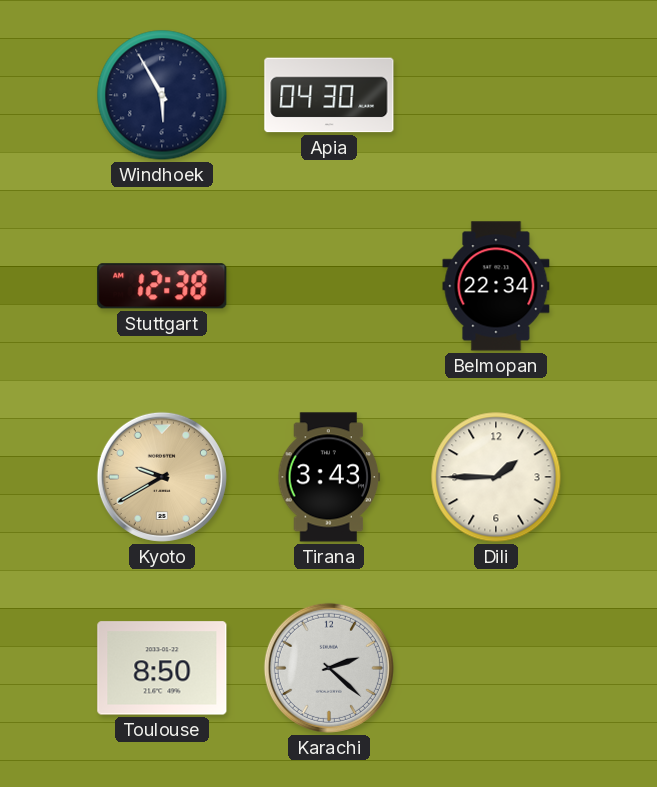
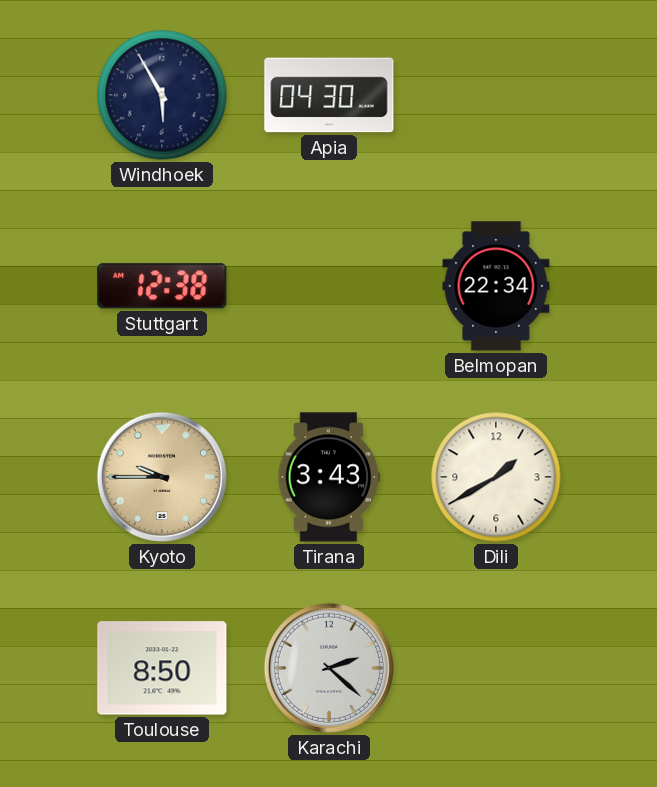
Kyoto: 9:40 -> 9:45 (162, 477)
Dili: 1:45 -> 1:40 (496, 477)
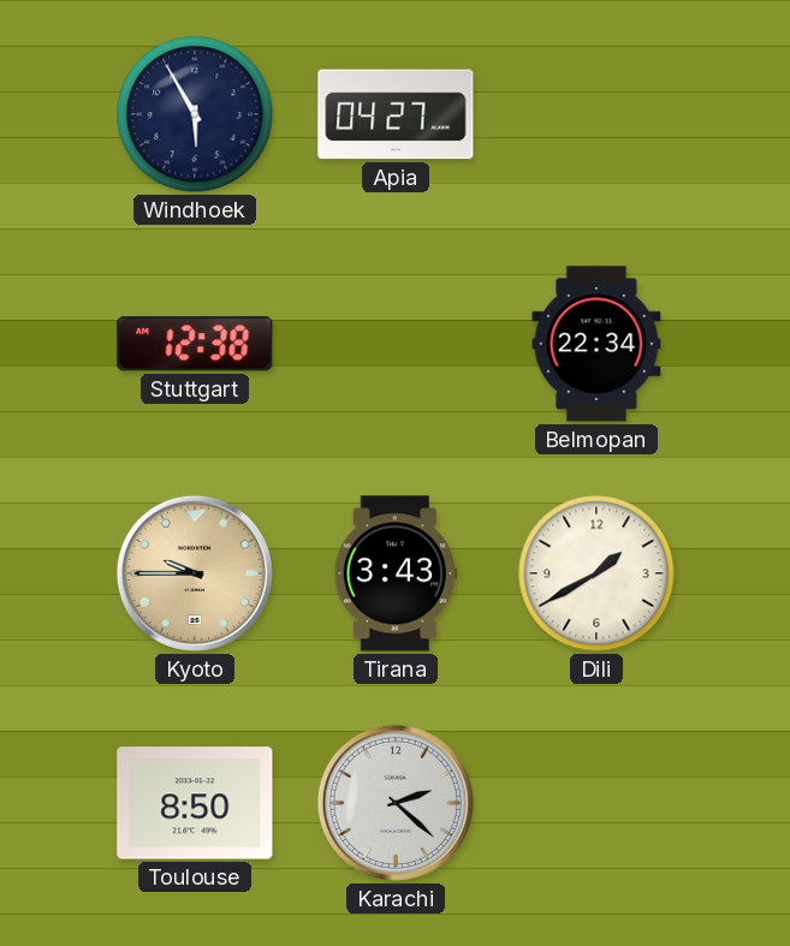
Apia: 04:30 -> 04:27 (396, 114)
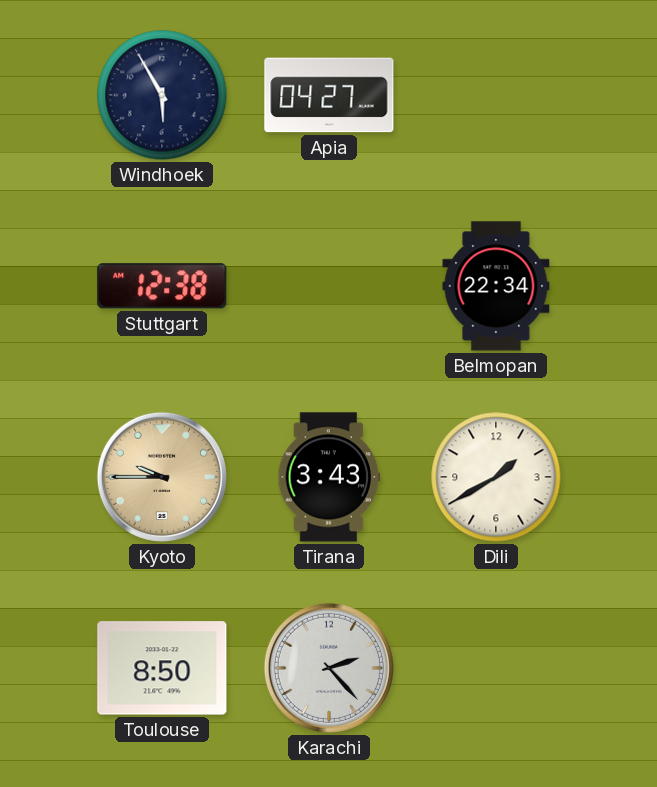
Karachi: 2:22 -> 2:23 (329, 668)
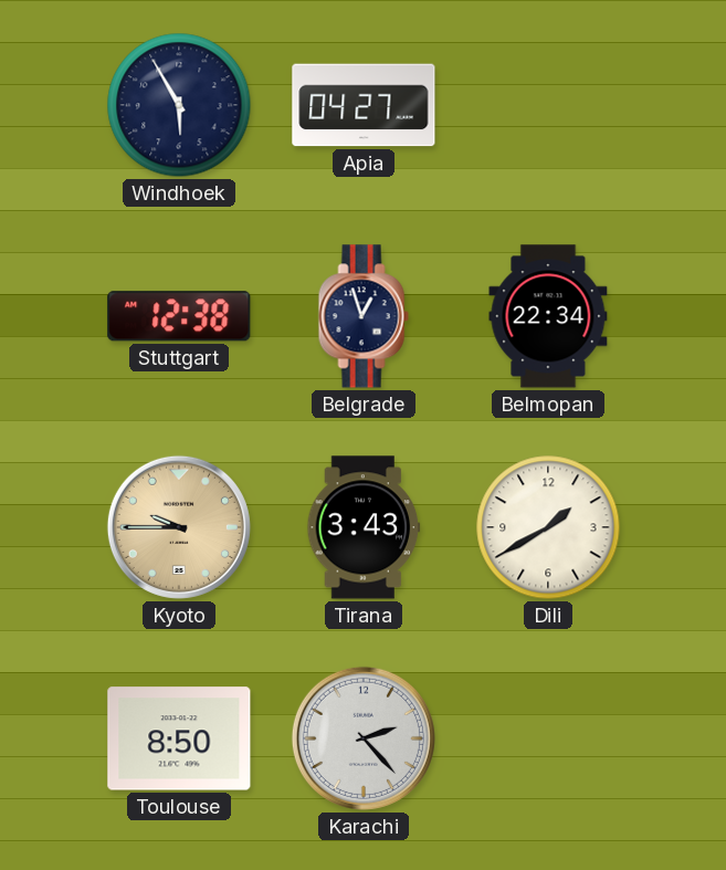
Belgrade: none -> 12:57 (364, 316)
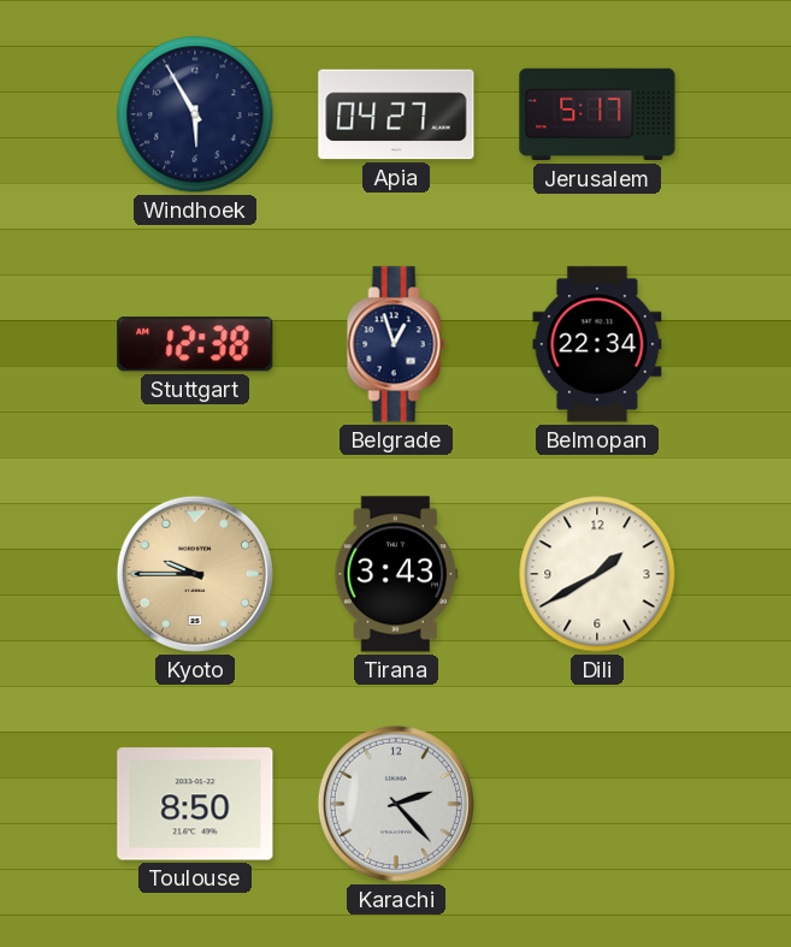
Jerusalem: none -> 5:17 (597, 114)
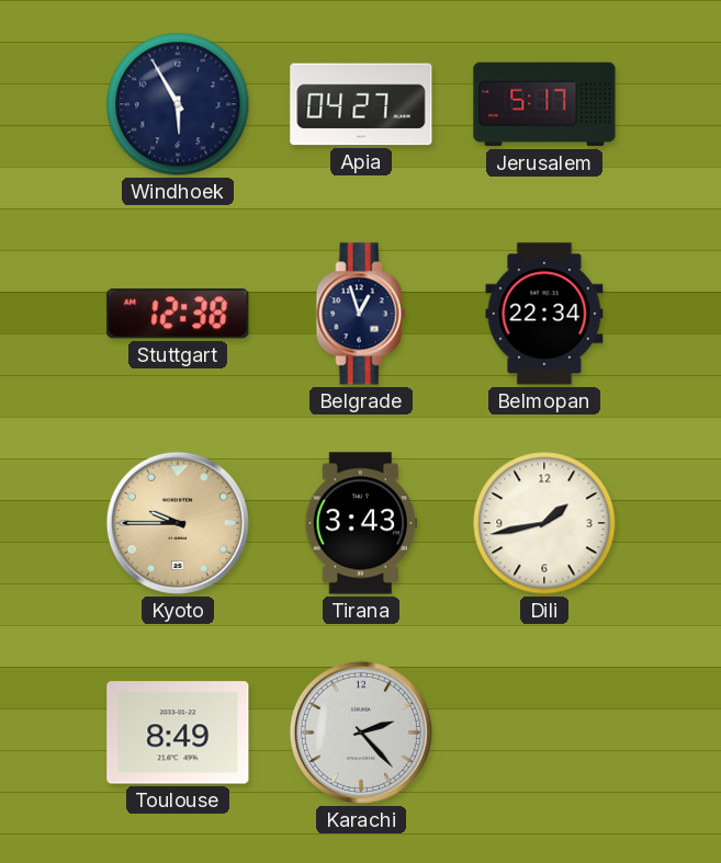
Dili: 1:40 -> 1:43 (544, 523)
Toulouse: 8:50 -> 8:49 (178, 733)
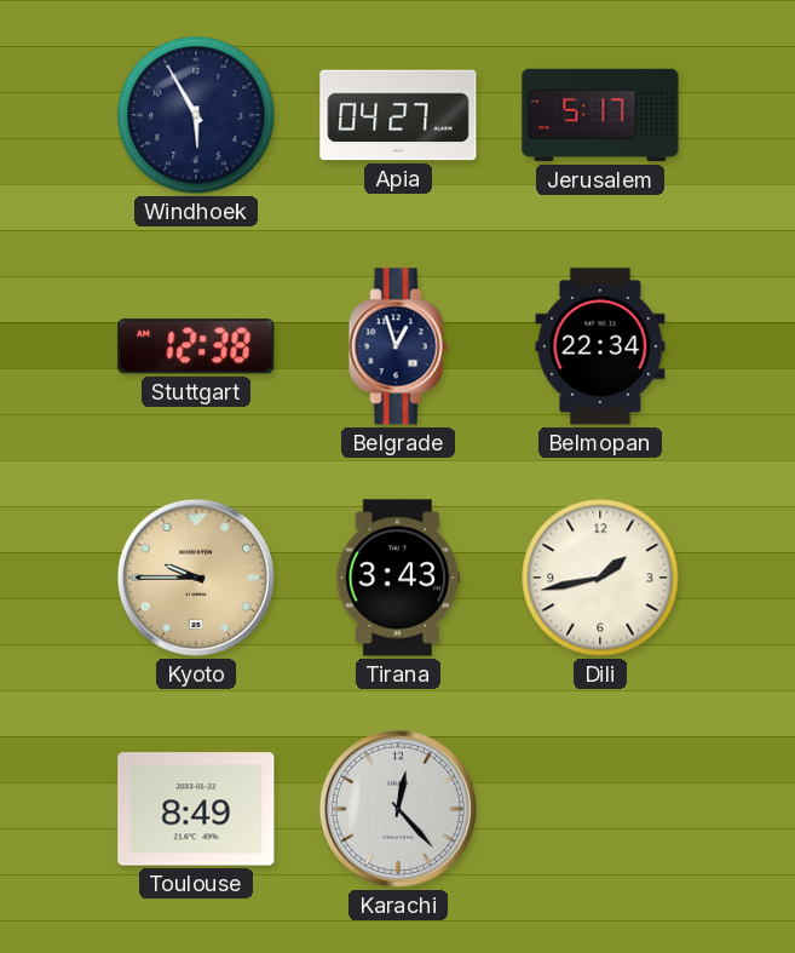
Karachi: 2:23 -> 12:23 (398, 809)
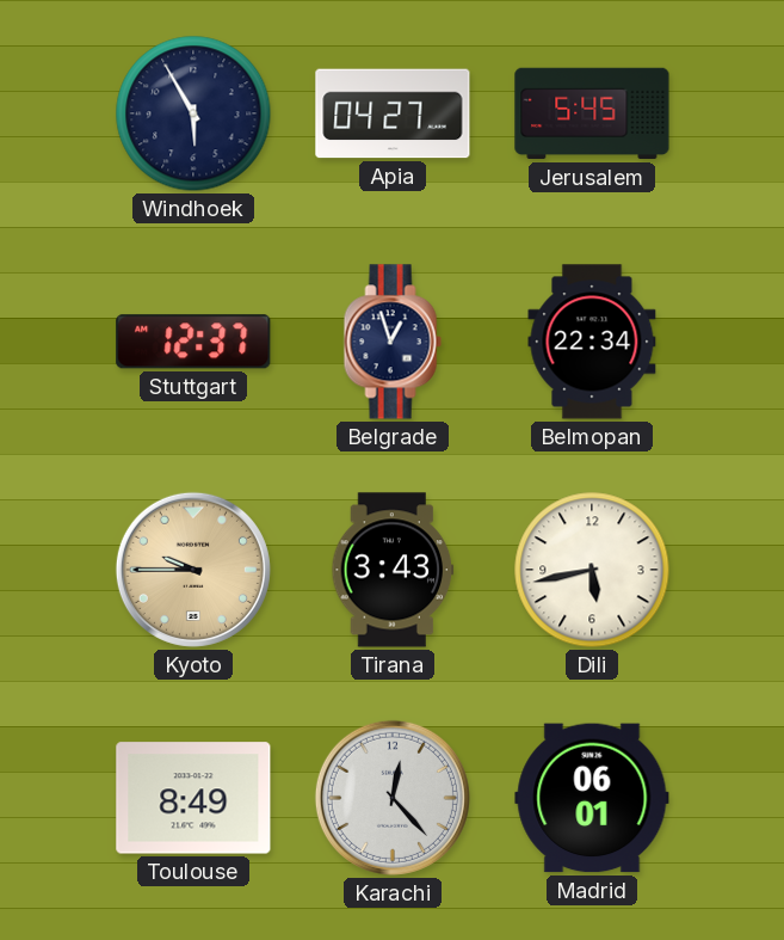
Jerusalem: 5:17 -> 5:45 (592, 113)
Stuttgart: 12:38 -> 12:37 (193, 342)
Dili: 1:43 -> 5:43 (592, 570)
Madrid: none -> 06:01 (592, 798)
